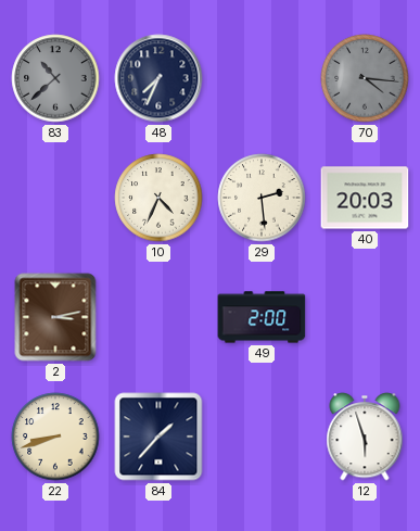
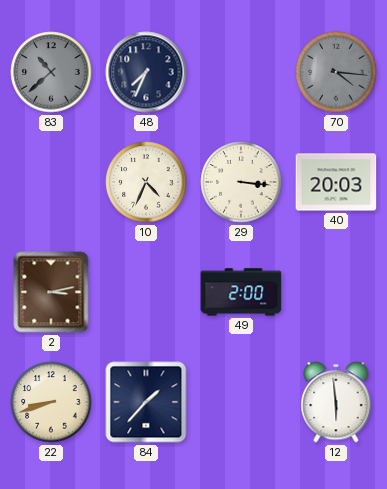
29: 2:29 -> 3:16 (241, 182)
12: 5:57 -> 5:59 (336, 402)
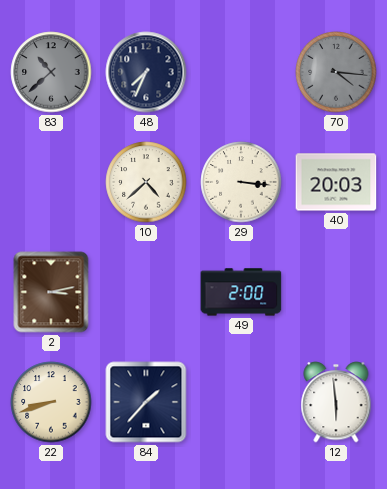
10: 4:34 -> 4:38 (146, 182)
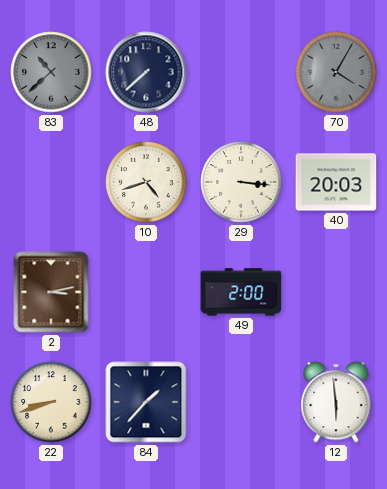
48: 7:34 -> 7:38 (146, 72)
70: 4:16 -> 4:05 (336, 72)
10: 4:38 -> 4:42 (146, 182)
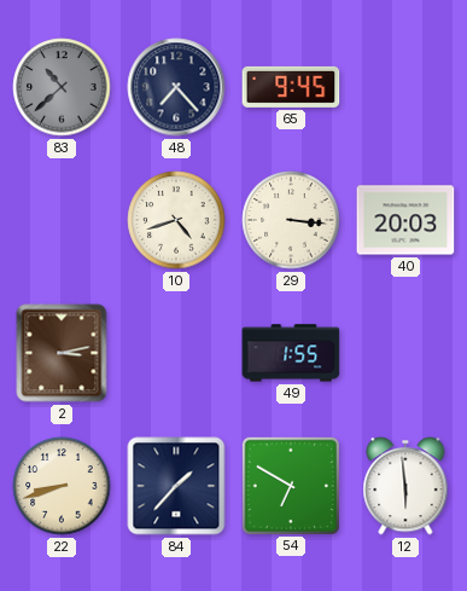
48: 7:38 -> 7:23 (176, 87)
65: none -> 9:45 (291, 87)
70: 4:05 -> none (336, 72)
49: 2:00 -> 1:55 (291, 353)
54: none -> 6:50 (290, 485)
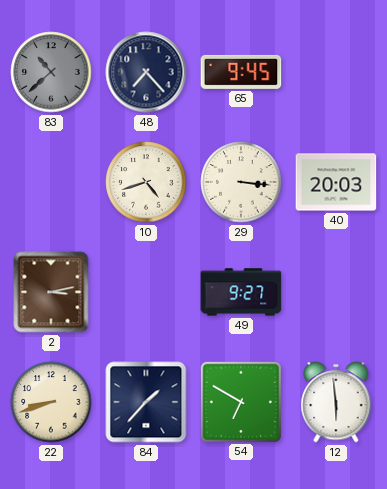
49: 1:55 -> 9:27 (241, 292)
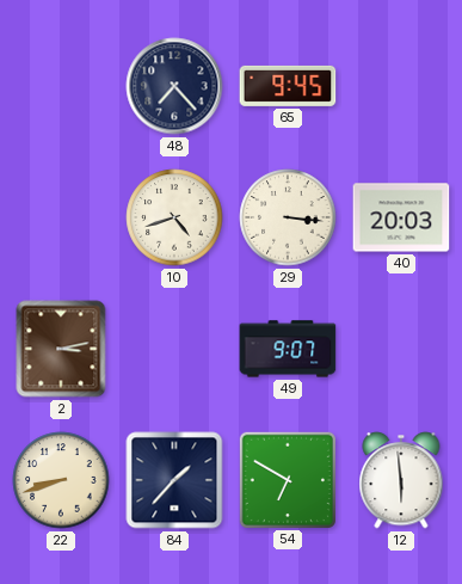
83: 10:38 -> none (51, 72)
49: 9:27 -> 9:07 (288, 349)
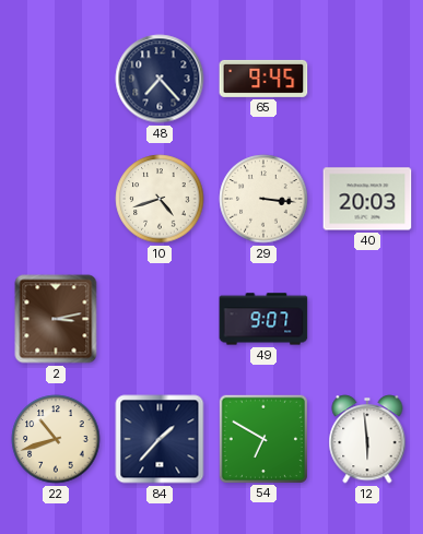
22: 8:42 -> 10:42 (56, 439)
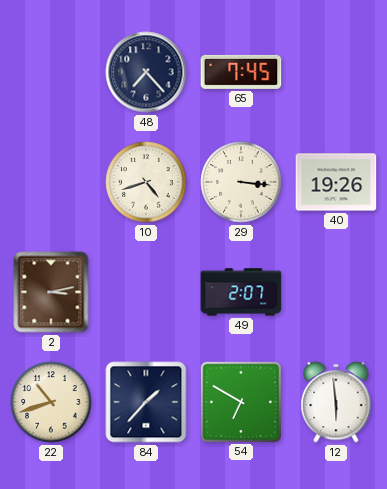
65: 9:45 -> 7:45 (241, 72)
40: 20:03 -> 19:26 (336, 182)
49: 9:07 -> 2:07 (241, 292)
